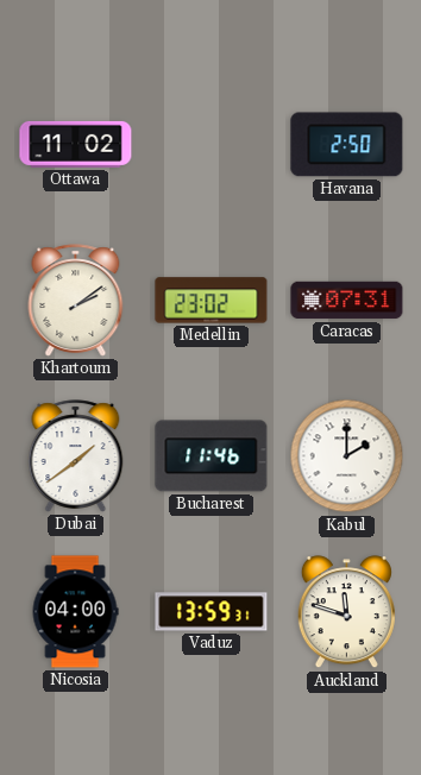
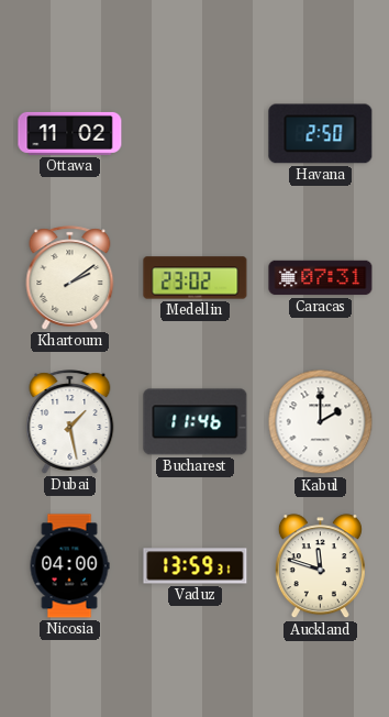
Dubai: 1:39 -> 1:28 (70, 422)
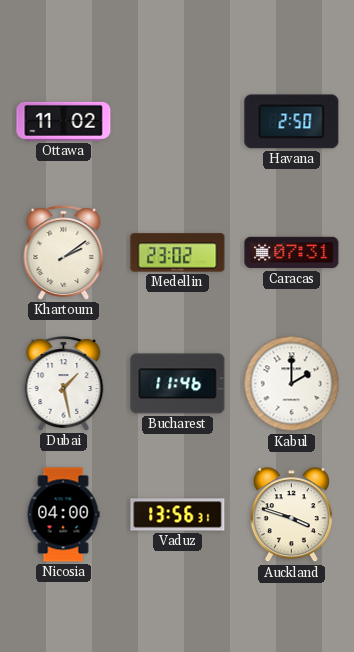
Vaduz: 13:59 -> 13:56 (178, 515)
Auckland: 11:48 -> 3:48 (291, 515)
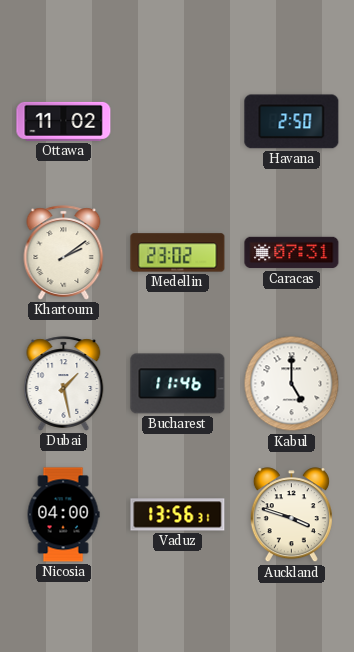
Kabul: 2:00 -> 5:00 (292, 384)
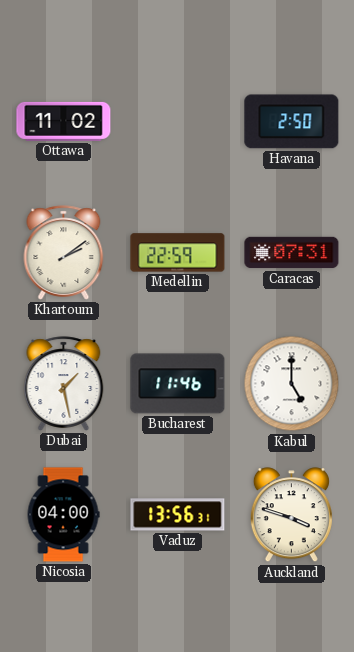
Medellin: 23:02 -> 22:59 (178, 253)
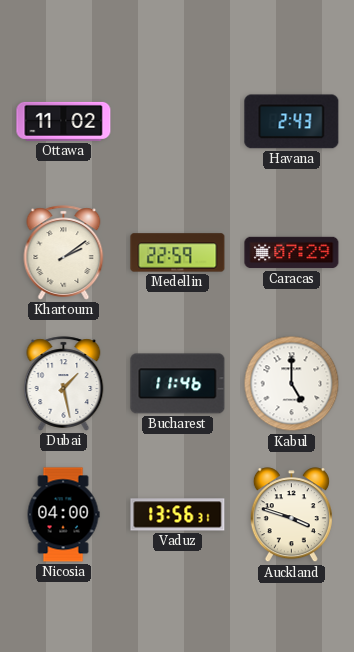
Havana: 2:50 -> 2:43 (292, 122)
Caracas: 07:31 -> 07:29 (292, 253)
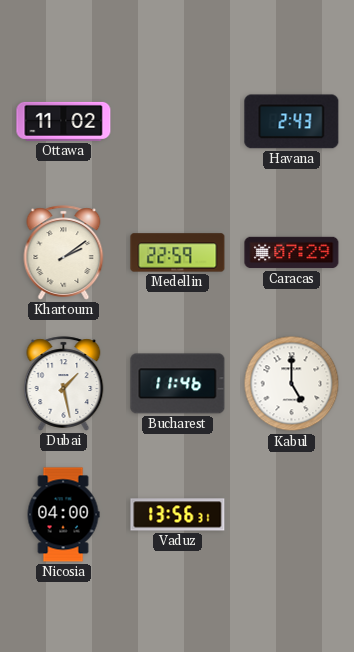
Auckland: 3:48 -> none (291, 515)
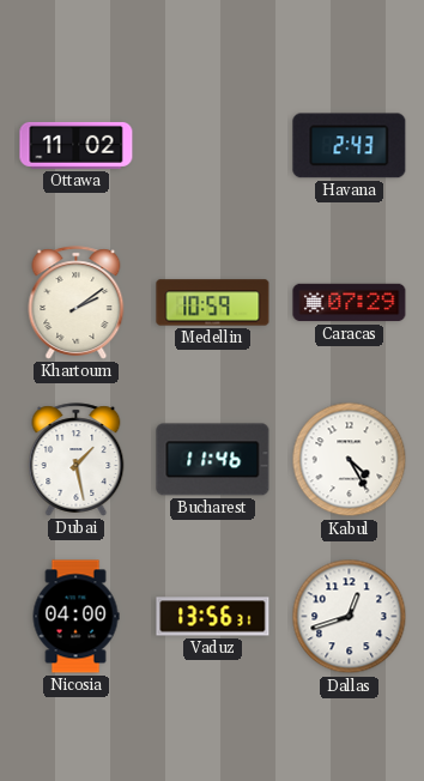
Medellin: 22:59 -> 10:59 (213, 303)
Kabul: 5:00 -> 4:25 (350, 460)
Dallas: none -> 12:42 (350, 617)
